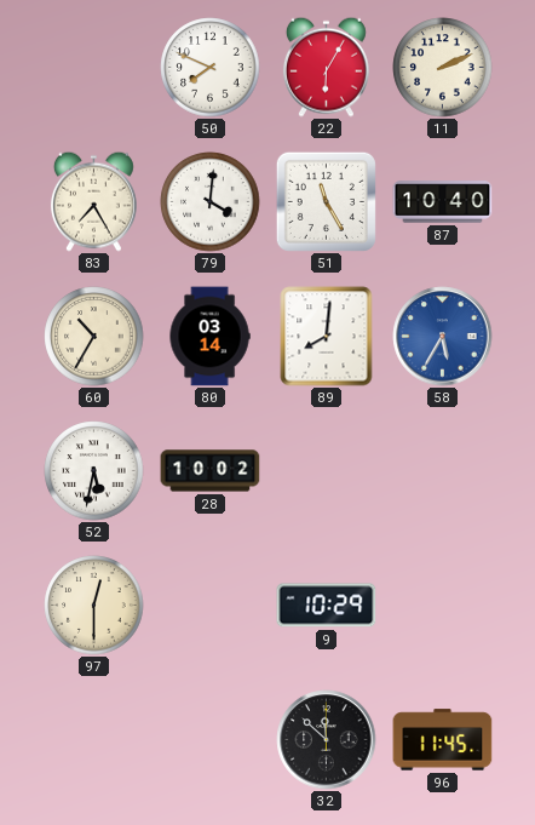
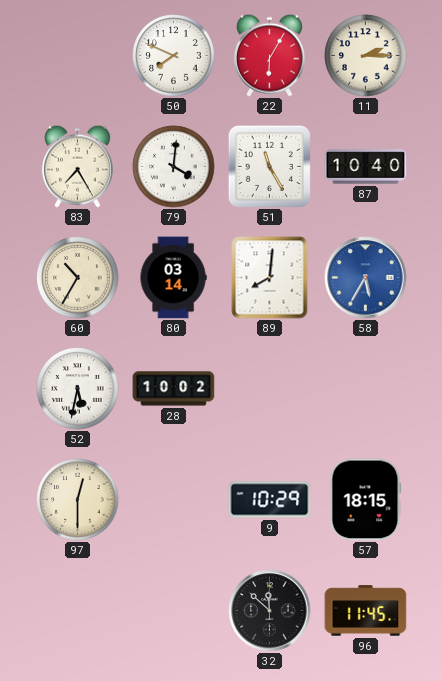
11: 2:11 -> 2:15 (366, 56)
57: none -> 18:15 (366, 500)
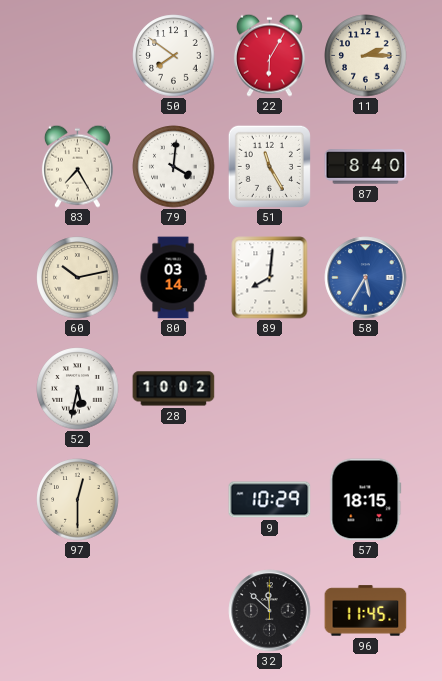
50: 7:49 -> 7:51 (174, 56)
87: 10:40 -> 8:40 (366, 167)
60: 10:35 -> 10:13 (78, 278)
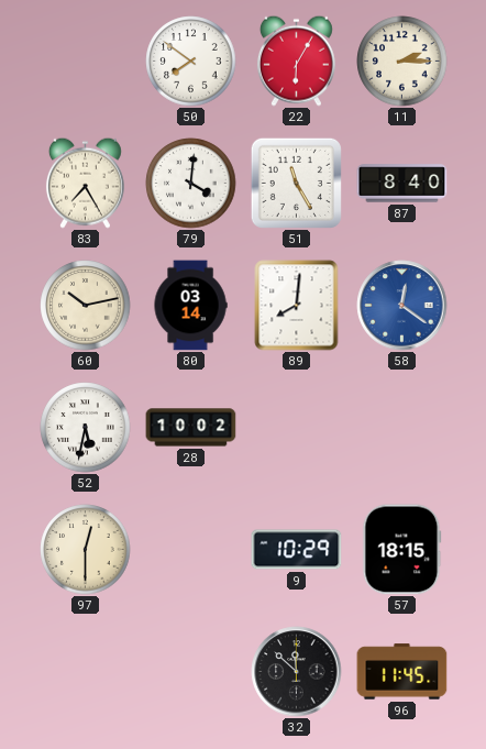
58: 5:35 -> 12:21 (402, 306)
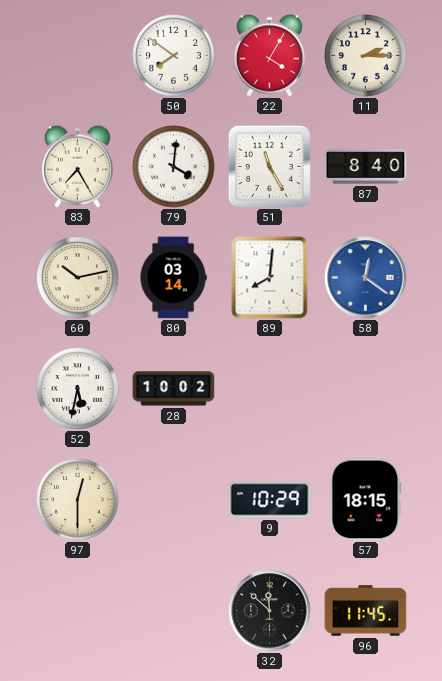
22: 6:05 -> 4:05 (269, 55)
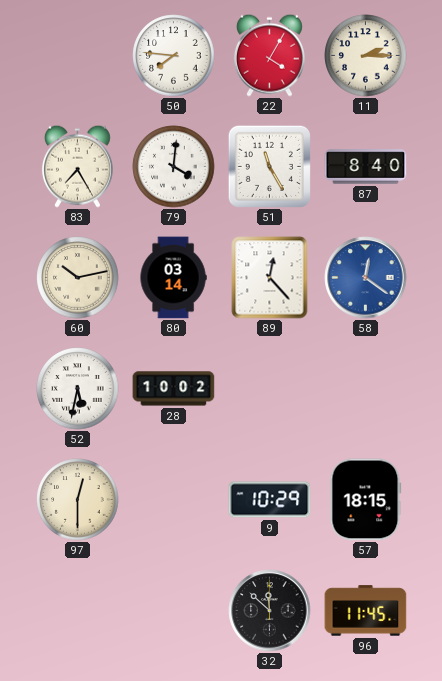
50: 7:51 -> 7:46 (174, 56)
89: 8:01 -> 12:23 (270, 278)
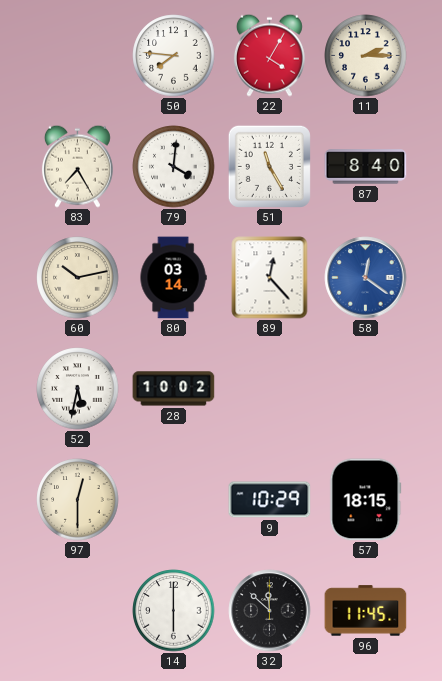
14: none -> 6:00 (174, 611)
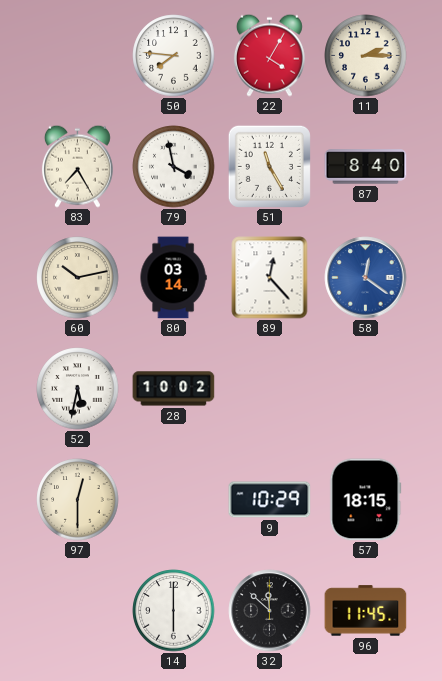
79: 4:01 -> 3:58 (174, 167)
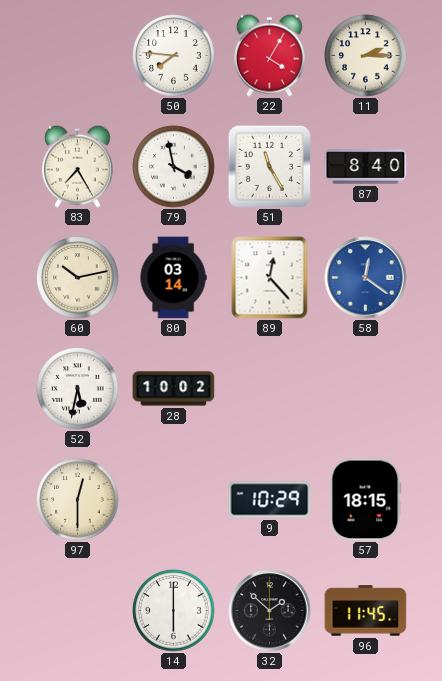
32: 11:52 -> 1:52 (270, 611)
